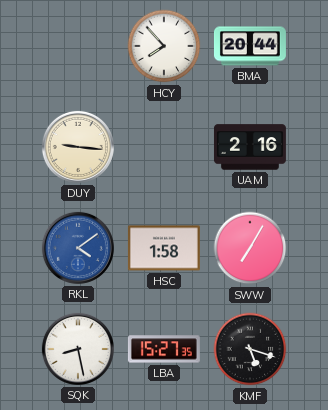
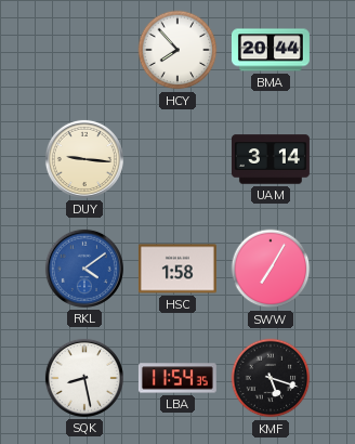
UAM: 2:16 -> 3:14 (271, 159)
LBA: 15:27 -> 11:54 (177, 378)
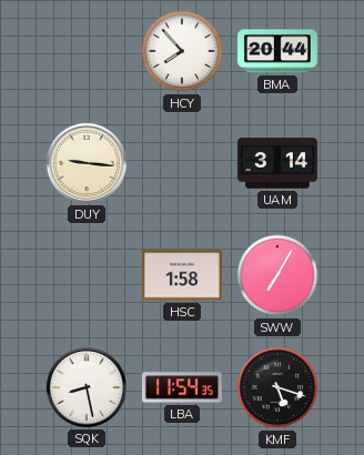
RKL: 4:09 -> none (84, 269)
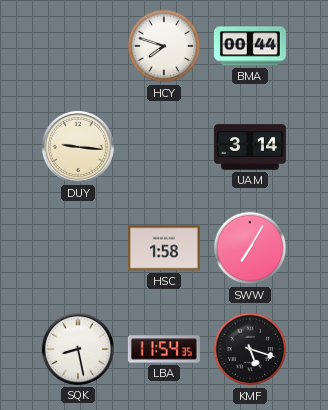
HCY: 7:53 -> 7:48 (164, 46)
BMA: 20:44 -> 00:44 (250, 46)
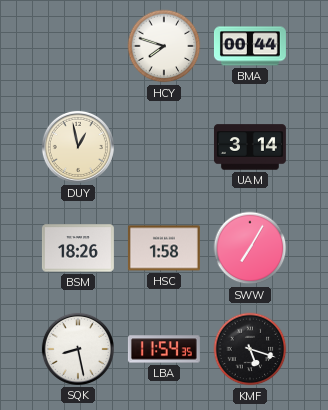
DUY: 9:16 -> 12:58 (78, 147)
BSM: none -> 18:26 (78, 248)
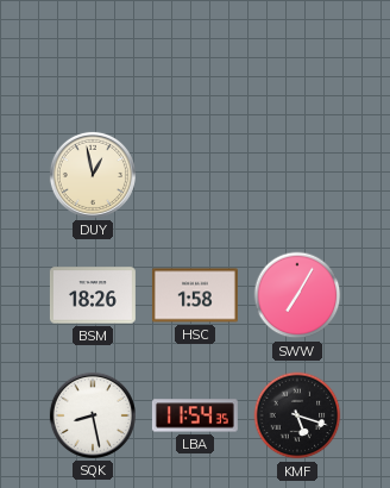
HCY: 7:48 -> none (164, 46)
BMA: 00:44 -> none (250, 46)
UAM: 3:14 -> none (250, 147)
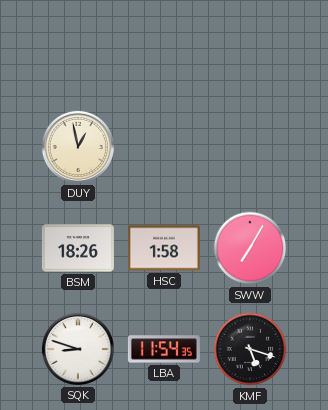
SQK: 8:28 -> 8:48 (78, 349)
